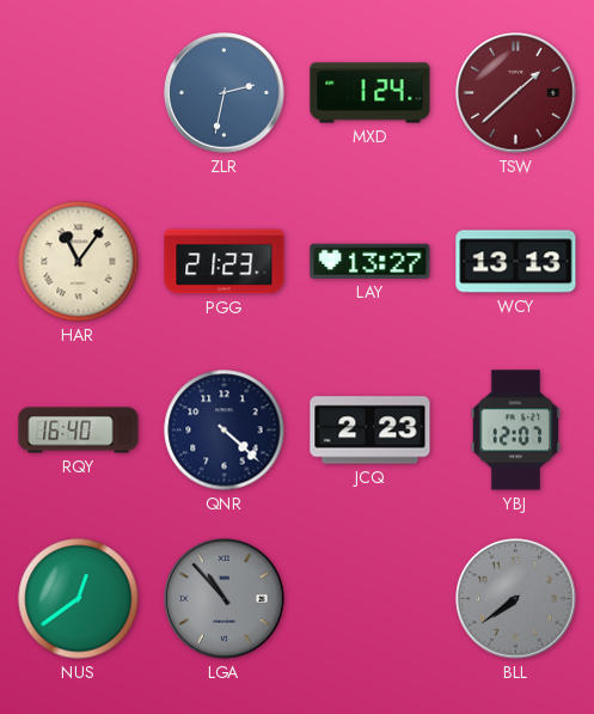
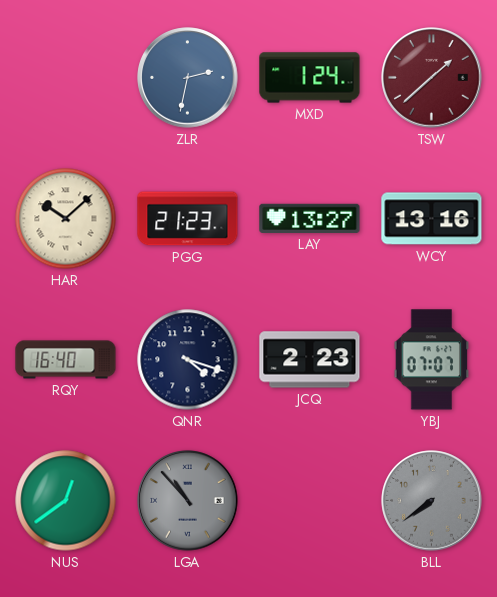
HAR: 11:06 -> 10:08 (66, 219)
WCY: 13:13 -> 13:16 (432, 219)
QNR: 4:22 -> 4:18 (188, 360)
YBJ: 12:07 -> 07:07 (432, 360)
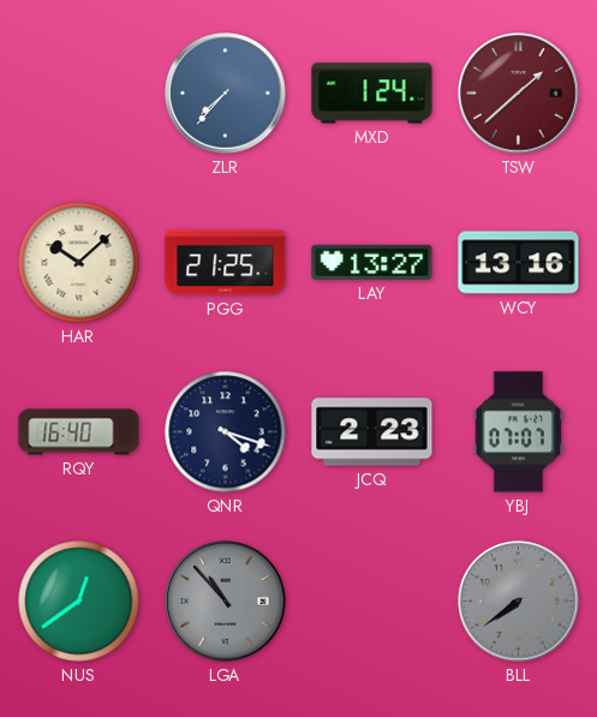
ZLR: 2:32 -> 7:37 (226, 94)
PGG: 21:23 -> 21:25 (226, 263)
